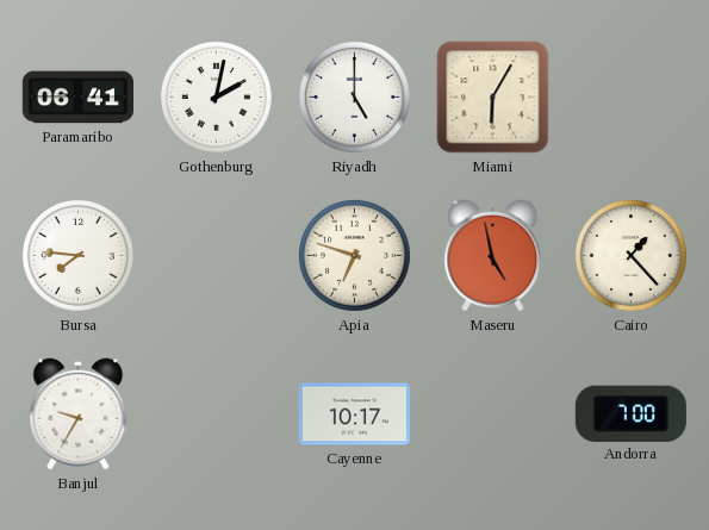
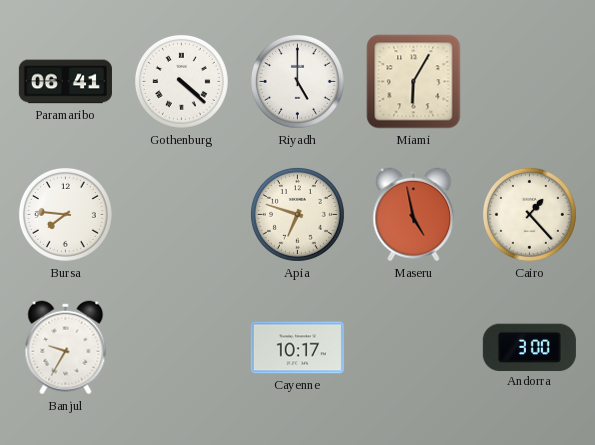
Gothenburg: 2:02 -> 4:22 (181, 81)
Andorra: 7:00 -> 3:00 (529, 347)
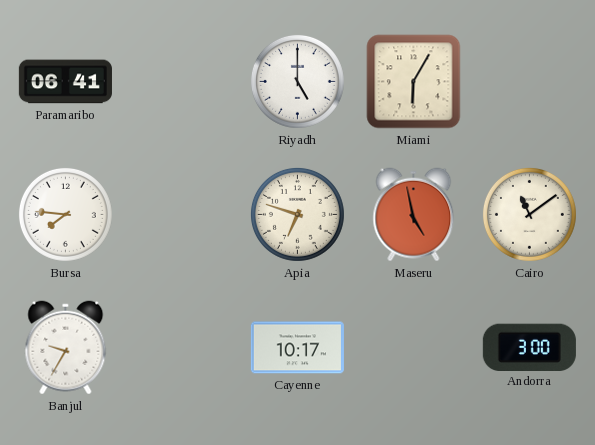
Gothenburg: 4:22 -> none (181, 81)
Cairo: 1:23 -> 11:09 (529, 214)
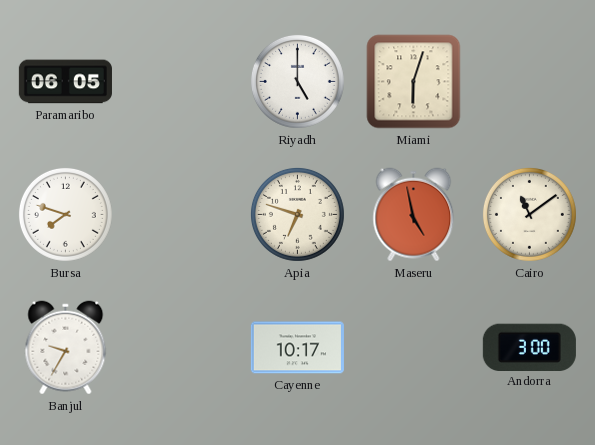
Paramaribo: 06:41 -> 06:05 (65, 82)
Miami: 6:05 -> 6:03 (414, 82)
Bursa: 7:46 -> 7:48 (65, 214)
